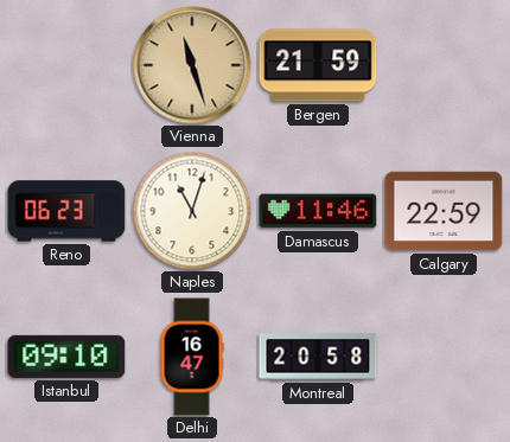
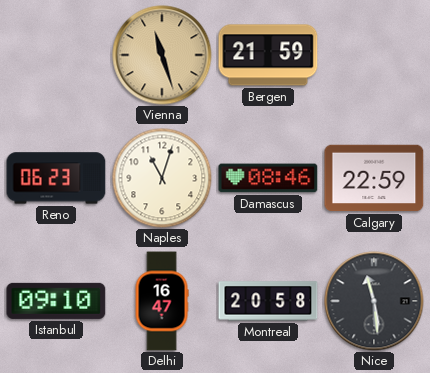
Damascus: 11:46 -> 08:46 (268, 178)
Nice: none -> 11:29 (374, 301)
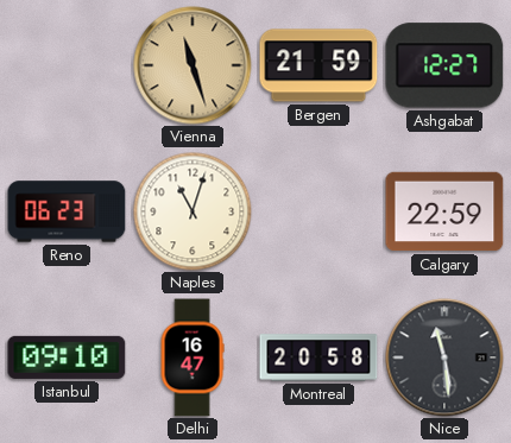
Ashgabat: none -> 12:27 (444, 65)
Damascus: 08:46 -> none (268, 178)
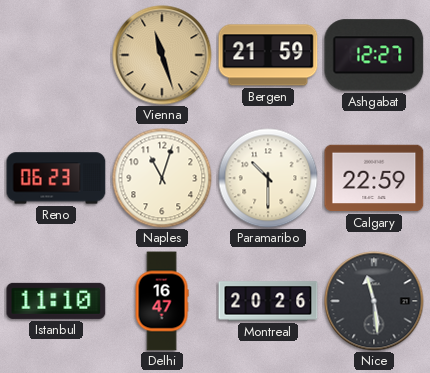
Paramaribo: none -> 10:30 (268, 178)
Istanbul: 09:10 -> 11:10 (56, 301)
Montreal: 20:58 -> 20:26 (268, 301)
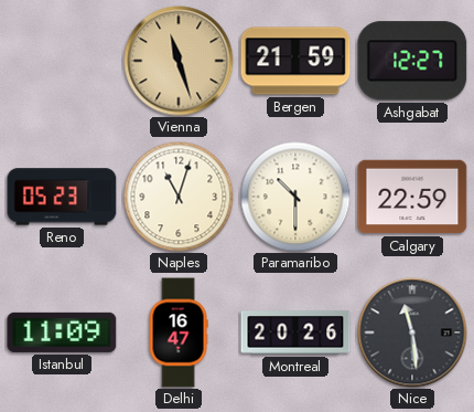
Reno: 06:23 -> 05:23 (62, 197)
Istanbul: 11:10 -> 11:09 (62, 332)
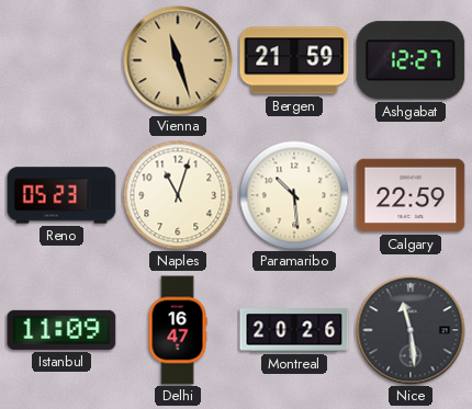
Paramaribo: 10:30 -> 10:29 (294, 195)
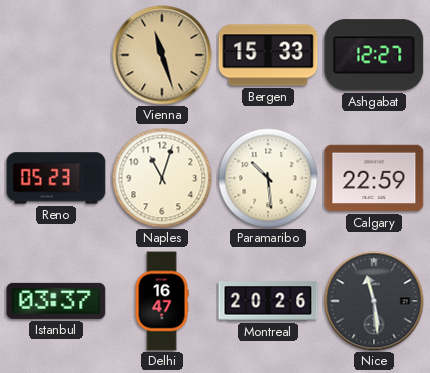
Bergen: 21:59 -> 15:33 (268, 55)
Istanbul: 11:09 -> 03:37 (56, 301)
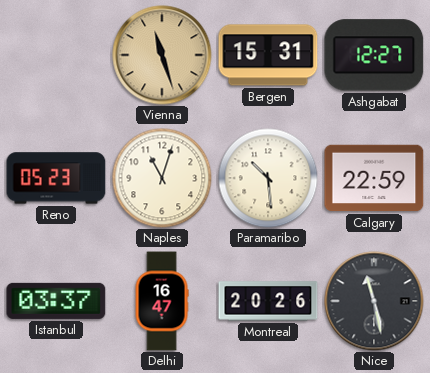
Bergen: 15:33 -> 15:31 (268, 55)
Nice: 11:29 -> 11:28 (374, 301)
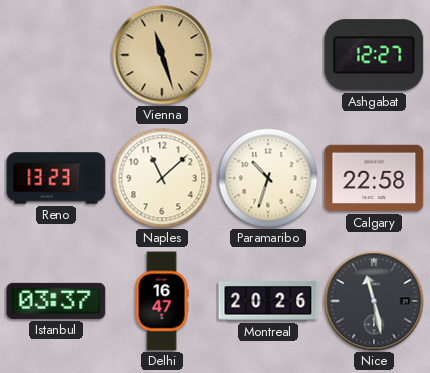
Bergen: 15:31 -> none (268, 55)
Reno: 05:23 -> 13:23 (56, 178)
Naples: 11:03 -> 11:08 (162, 178)
Paramaribo: 10:29 -> 10:33 (268, 178)
Calgary: 22:59 -> 22:58 (374, 178)
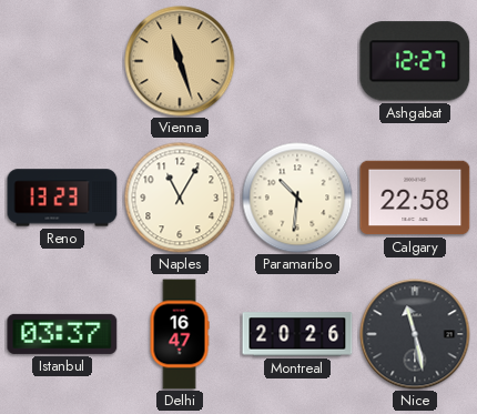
Naples: 11:08 -> 11:05 (180, 198)
Paramaribo: 10:33 -> 10:31 (297, 198)
